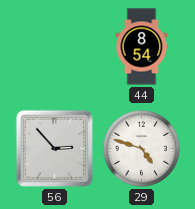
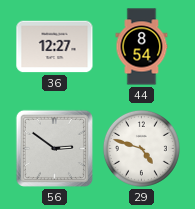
36: none -> 12:27 (55, 47)
56: 2:53 -> 2:51 (54, 148)
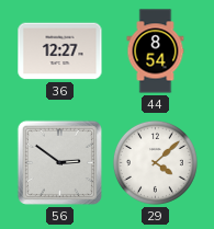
29: 4:48 -> 4:08 (155, 162)
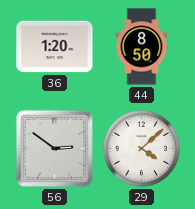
36: 12:27 -> 1:20 (55, 47)
44: 8:54 -> 8:50 (142, 47)
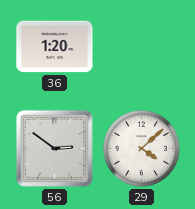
44: 8:50 -> none (142, 47)
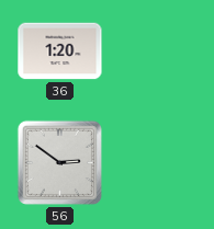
29: 4:08 -> none (141, 148)
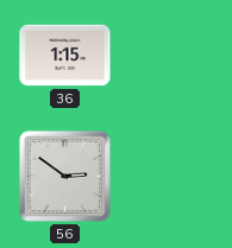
36: 1:20 -> 1:15 (65, 56)
